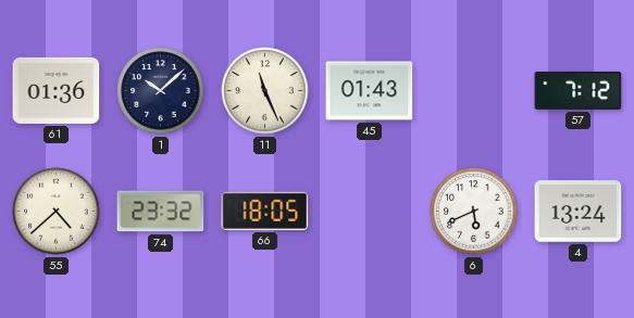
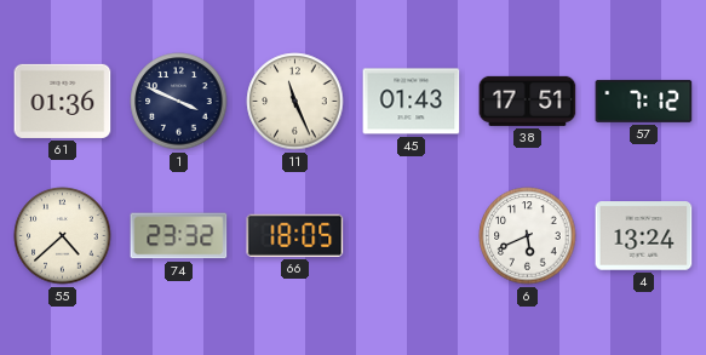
1: 10:08 -> 3:49 (179, 102)
38: none -> 17:51 (528, 101)
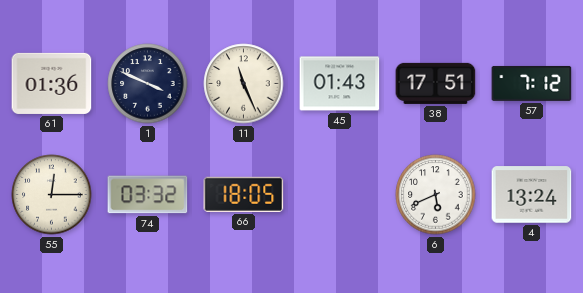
55: 4:38 -> 12:15 (52, 195)
74: 23:32 -> 03:32 (148, 195)
